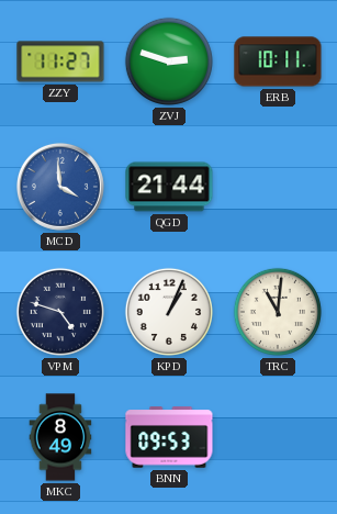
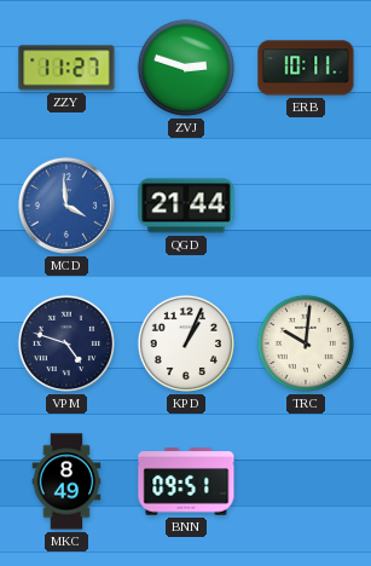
TRC: 11:01 -> 10:01 (306, 343)
BNN: 09:53 -> 09:51 (186, 481)
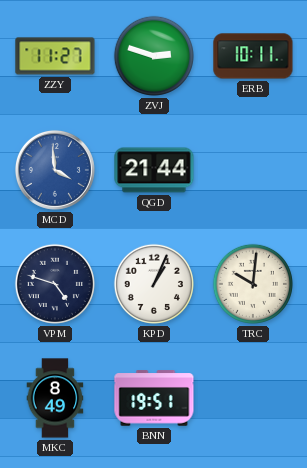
BNN: 09:51 -> 19:51 (154, 398)
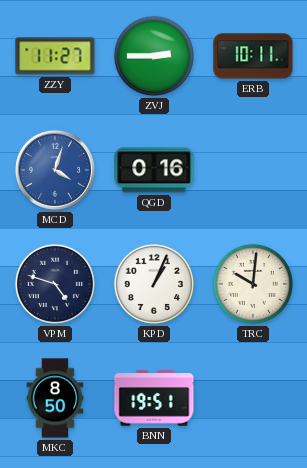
ZVJ: 2:48 -> 2:45 (154, 56)
MCD: 3:59 -> 4:03 (55, 170)
QGD: 21:44 -> 0:16 (154, 170)
MKC: 8:49 -> 8:50 (55, 398)
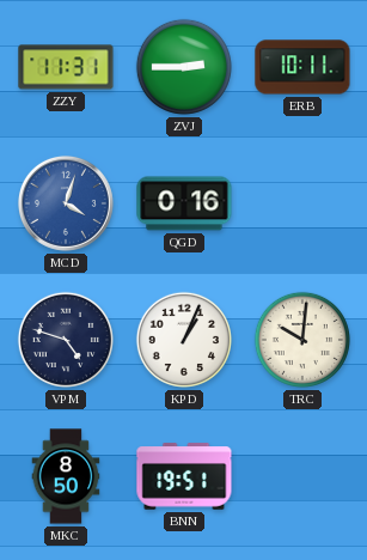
ZZY: 11:27 -> 11:31 (66, 67)
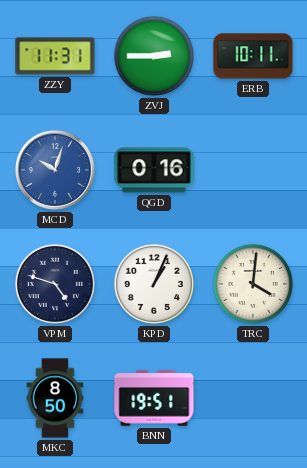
MCD: 4:03 -> 10:03 (55, 170)
TRC: 10:01 -> 4:01 (253, 284)
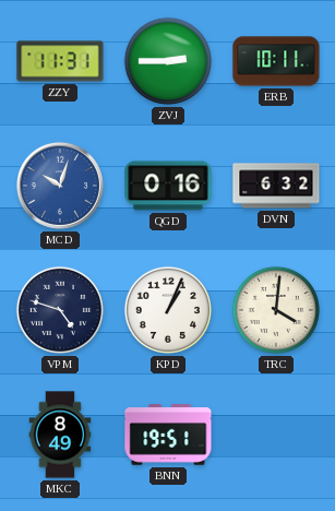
DVN: none -> 6:32 (276, 186)
MKC: 8:50 -> 8:49 (60, 435)
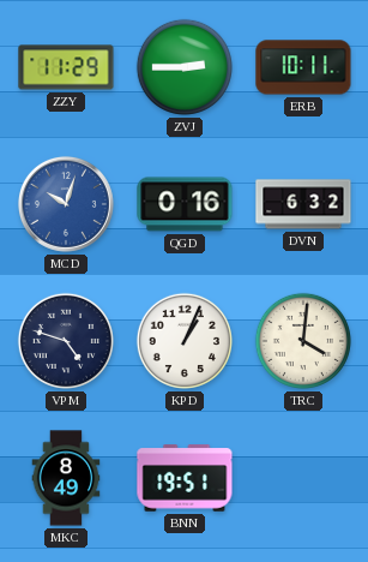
ZZY: 11:31 -> 11:29 (66, 67)
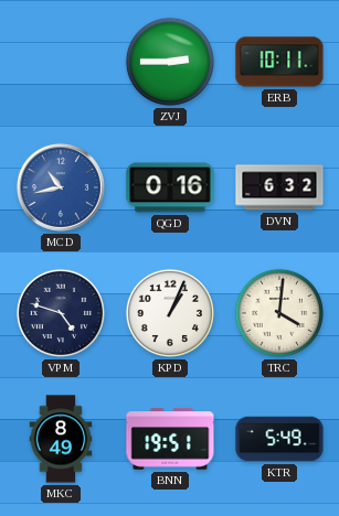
ZZY: 11:29 -> none (66, 67)
MCD: 10:03 -> 10:43 (61, 187)
KTR: none -> 5:49 (279, 439)
